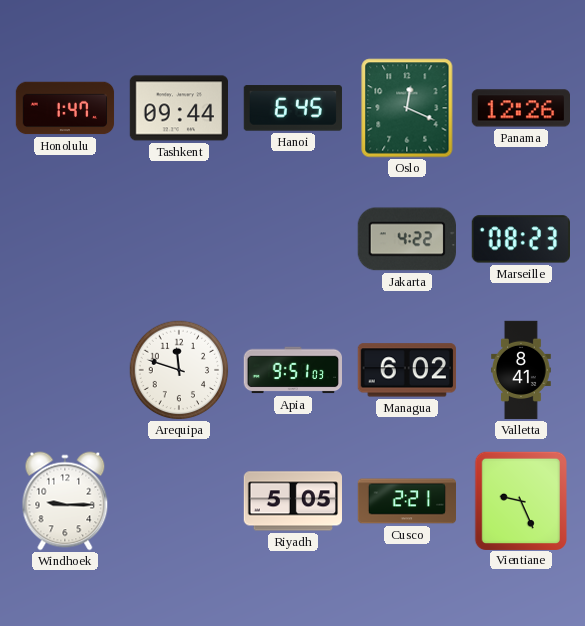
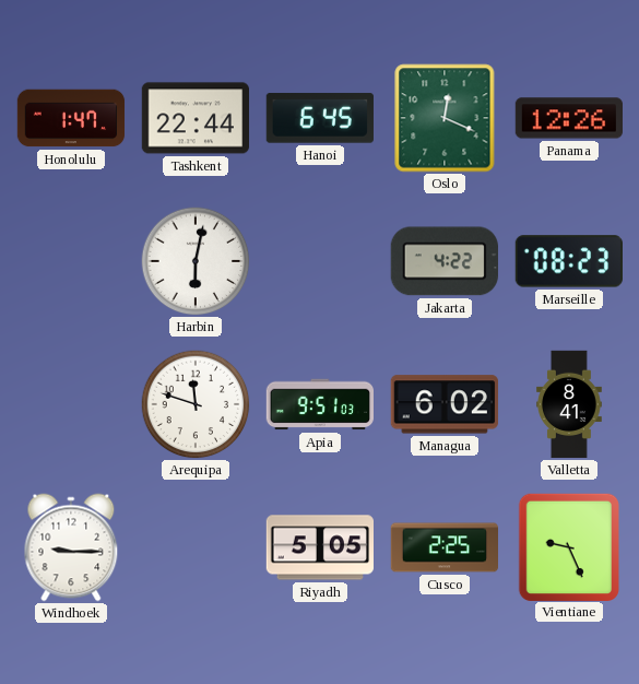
Tashkent: 09:44 -> 22:44 (194, 118)
Harbin: none -> 6:02 (196, 261)
Cusco: 2:21 -> 2:25 (445, 547)
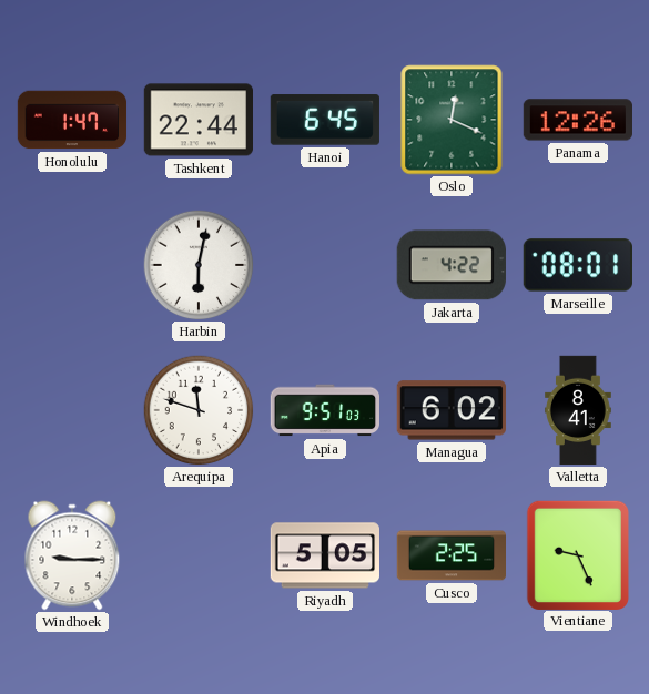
Marseille: 08:23 -> 08:01 (578, 265)
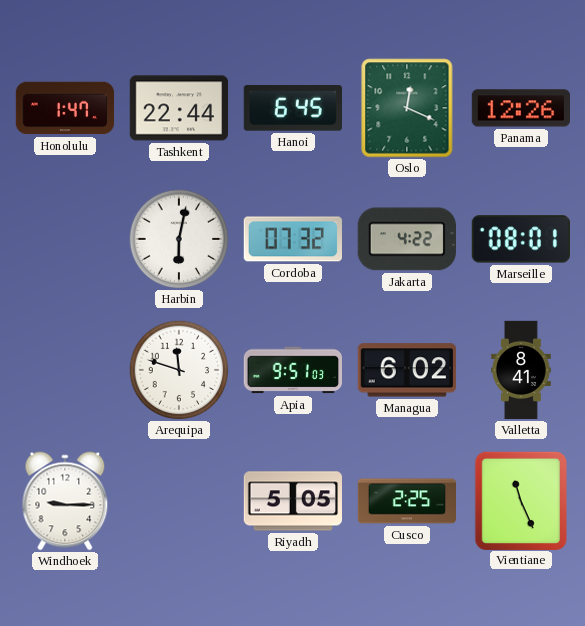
Cordoba: none -> 07:32 (293, 239)
Vientiane: 9:26 -> 11:26 (520, 500)
